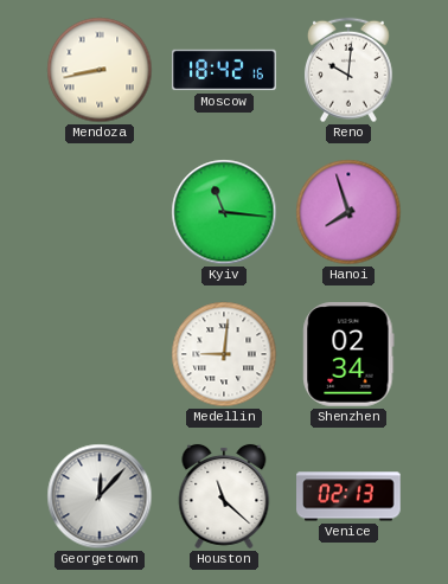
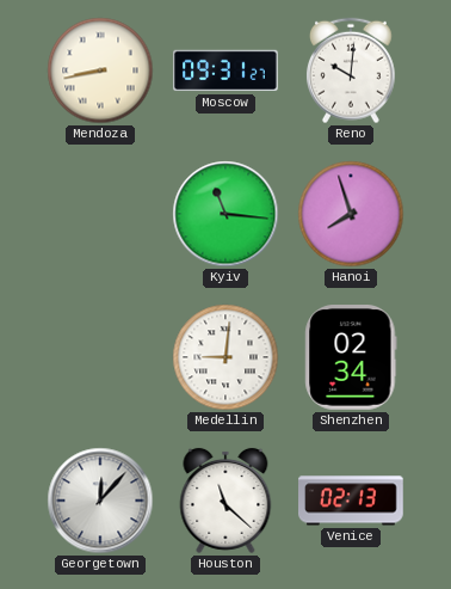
Moscow: 18:42 -> 09:31 (225, 70)
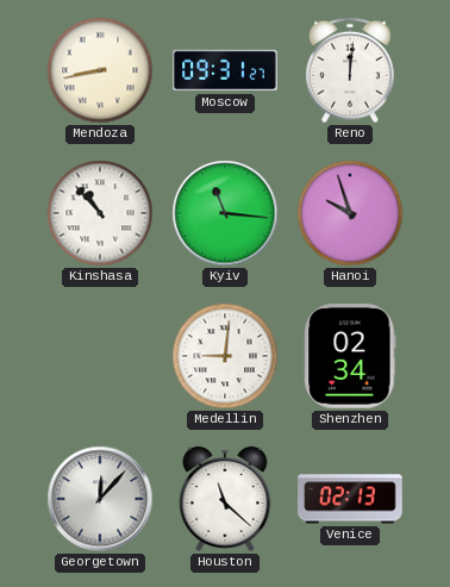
Reno: 10:01 -> 12:01 (350, 70)
Kinshasa: none -> 10:53 (100, 213)
Hanoi: 7:57 -> 9:57 (350, 213)
